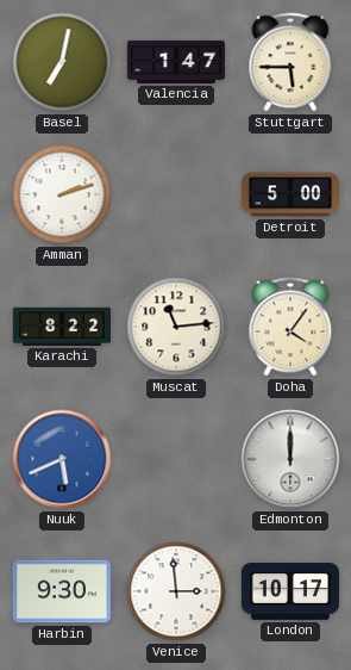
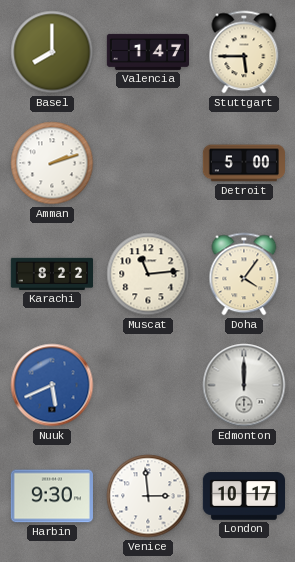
Basel: 7:02 -> 8:00 (52, 52)
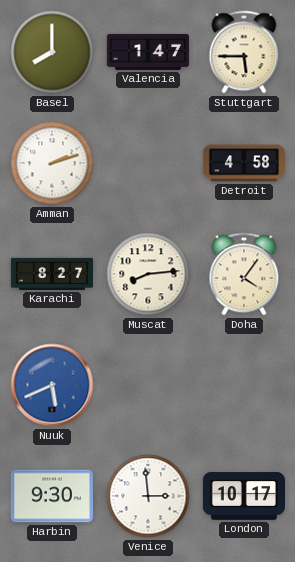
Detroit: 5:00 -> 4:58 (243, 163)
Karachi: 8:22 -> 8:27 (51, 274)
Muscat: 11:14 -> 8:14 (148, 274)
Edmonton: 12:00 -> none (244, 385)
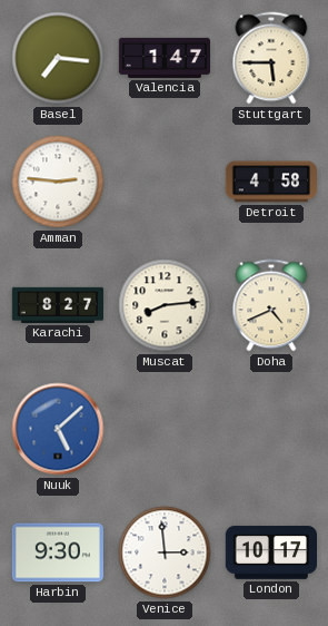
Basel: 8:00 -> 7:16 (58, 58)
Amman: 2:12 -> 2:46 (58, 182)
Doha: 4:06 -> 4:41 (271, 305)
Nuuk: 5:41 -> 5:08 (58, 429)
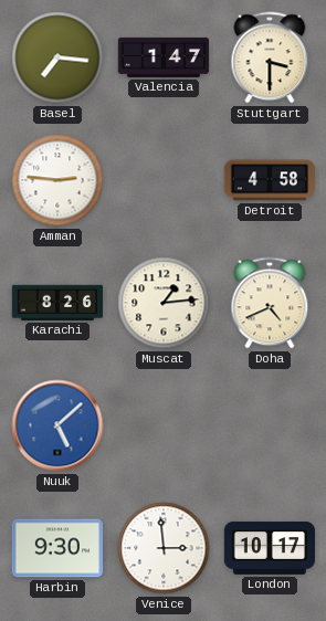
Stuttgart: 5:45 -> 3:30 (270, 57)
Karachi: 8:27 -> 8:26 (56, 303)
Muscat: 8:14 -> 1:14 (164, 303)
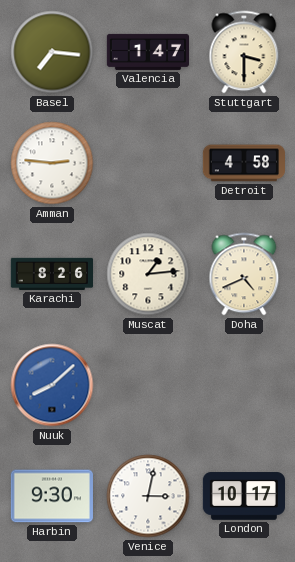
Nuuk: 5:08 -> 8:08 (52, 385)
Venice: 2:59 -> 3:02 (148, 496)
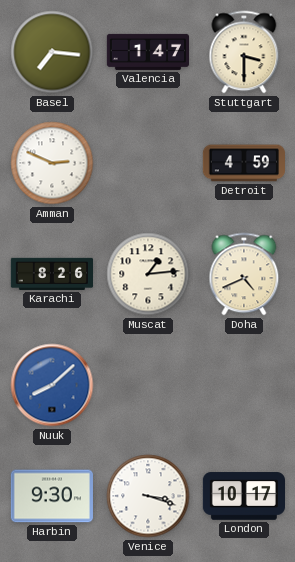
Amman: 2:46 -> 2:49 (52, 163)
Detroit: 4:58 -> 4:59 (243, 163)
Venice: 3:02 -> 3:18 (148, 496)
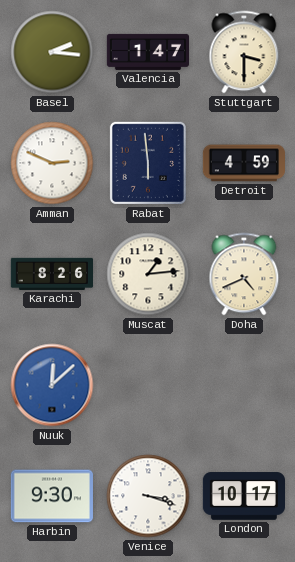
Basel: 7:16 -> 2:16 (52, 52)
Rabat: none -> 5:59 (148, 163)
Nuuk: 8:08 -> 12:08 (52, 385)
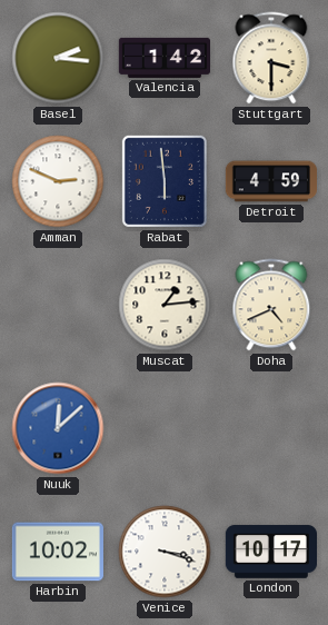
Valencia: 1:47 -> 1:42 (163, 58)
Karachi: 8:26 -> none (51, 274)
Harbin: 9:30 -> 10:02 (58, 552)
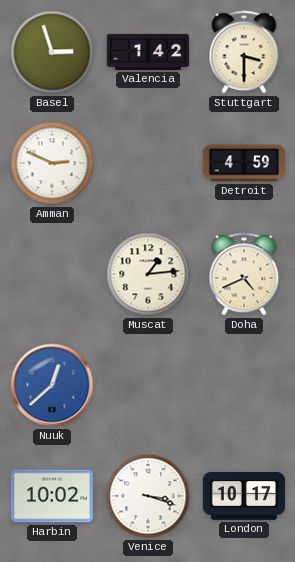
Basel: 2:16 -> 2:57 (52, 52)
Rabat: 5:59 -> none (165, 181)
Nuuk: 12:08 -> 12:38 (52, 385)
